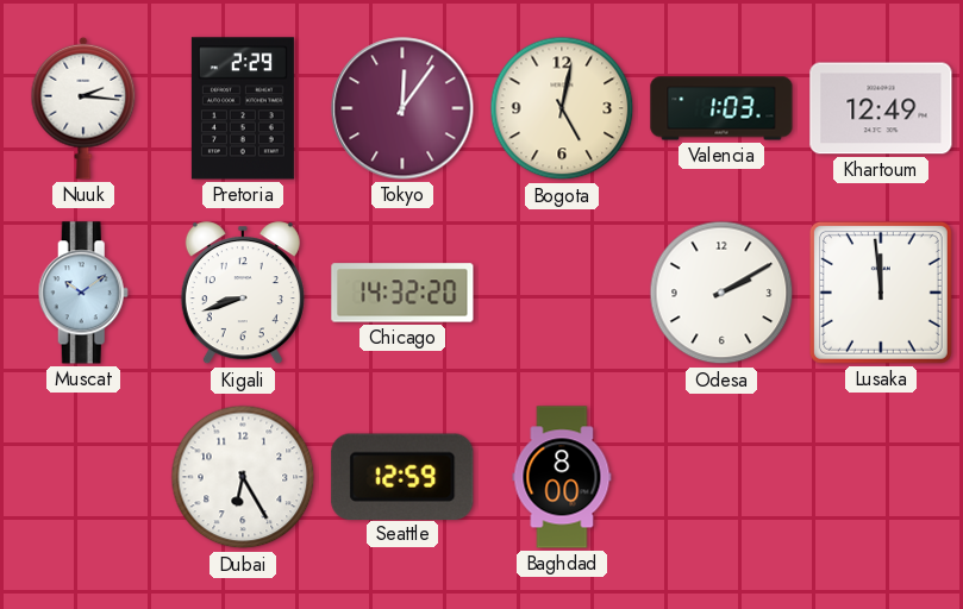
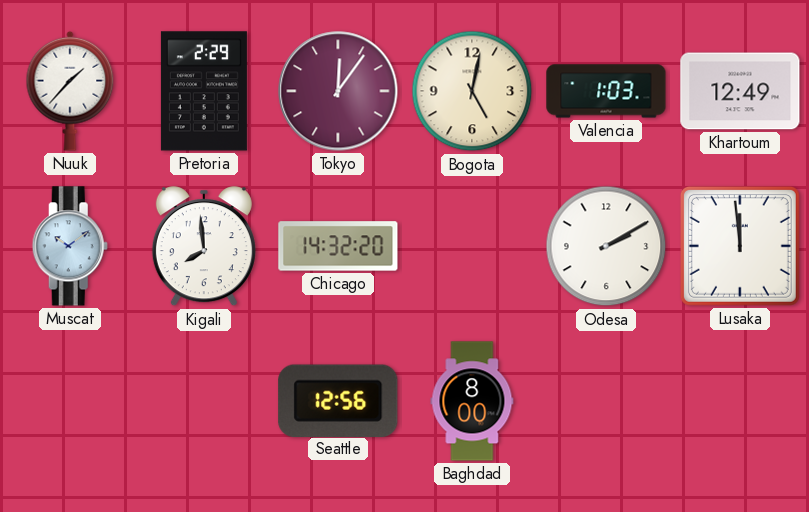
Nuuk: 2:16 -> 1:37 (70, 91)
Kigali: 8:42 -> 7:59 (204, 247)
Dubai: 6:25 -> none (243, 477)
Seattle: 12:59 -> 12:56 (338, 400)
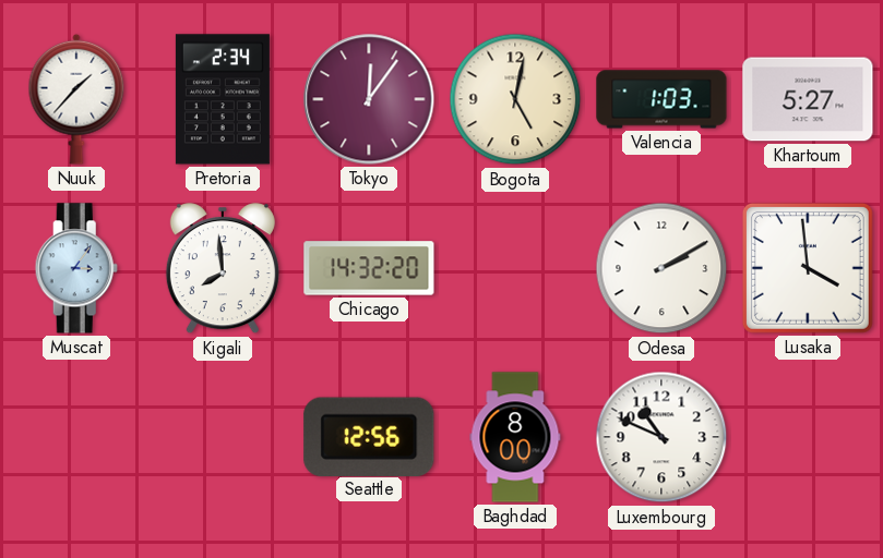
Pretoria: 2:29 -> 2:34 (223, 99)
Khartoum: 12:49 -> 5:27 (808, 99)
Muscat: 10:09 -> 3:06 (76, 268)
Lusaka: 11:59 -> 3:59 (808, 268)
Luxembourg: none -> 10:49 (661, 437)
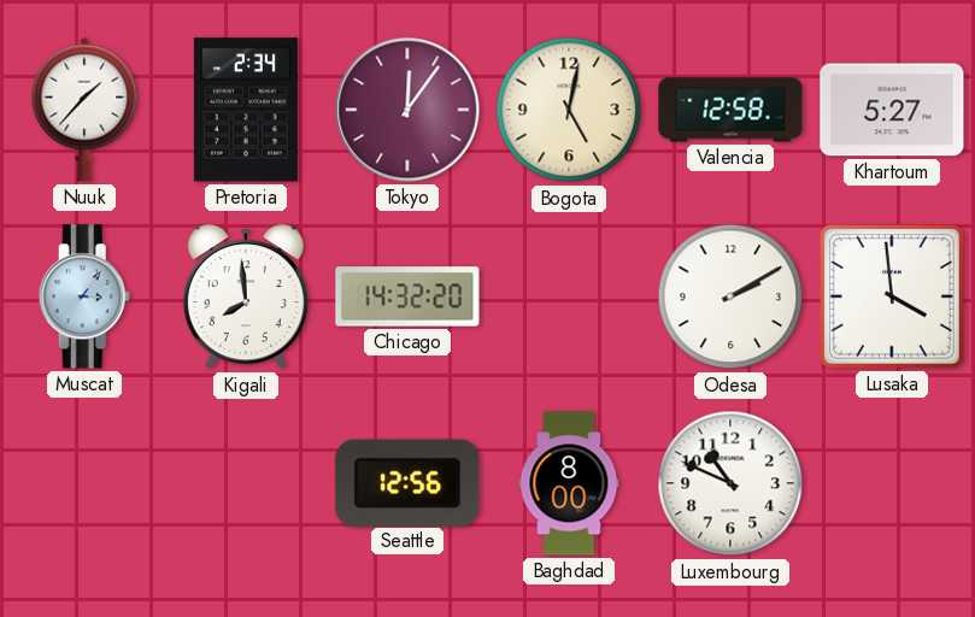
Valencia: 1:03 -> 12:58 (730, 110)
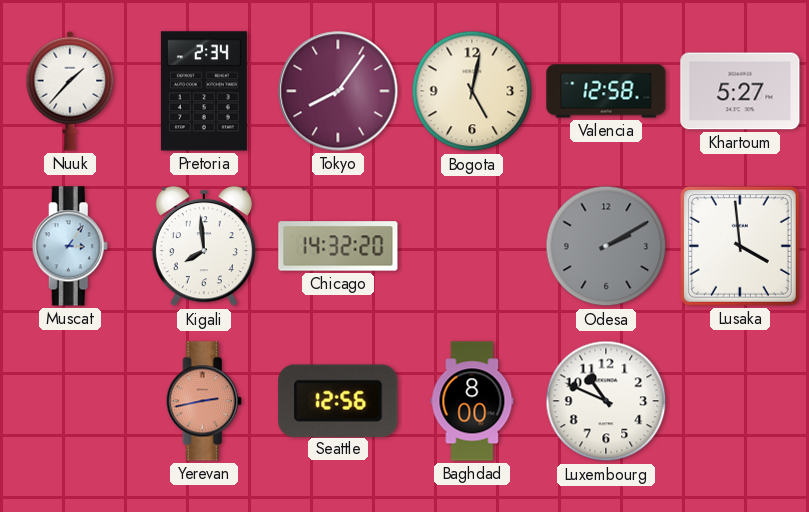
Tokyo: 12:06 -> 8:06 (338, 91)
Odesa dial: white -> grey (606, 246)
Yerevan: none -> 2:43 (204, 401)
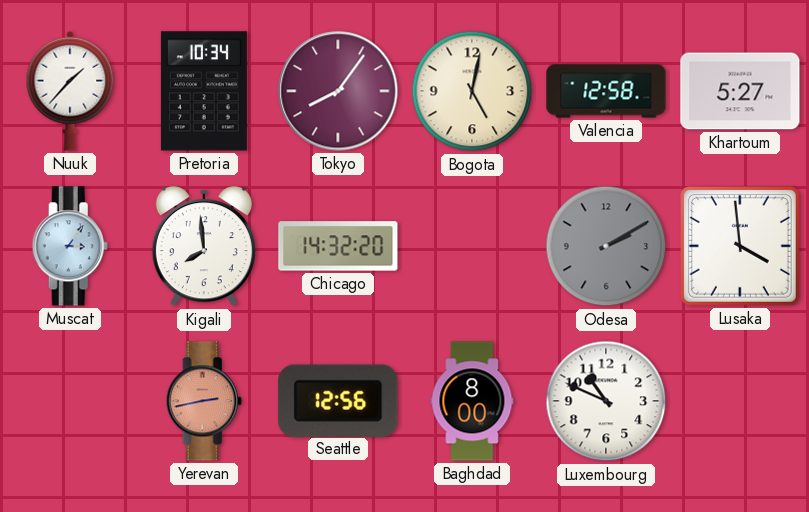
Pretoria: 2:34 -> 10:34 (204, 91)
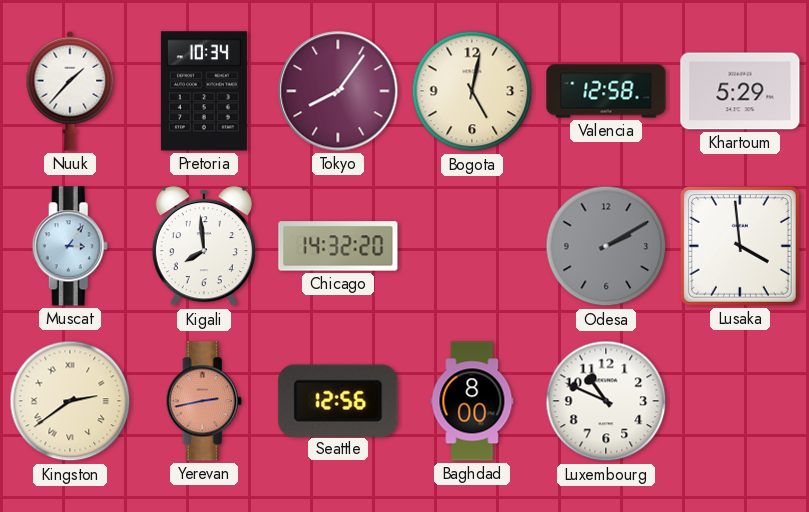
Khartoum: 5:27 -> 5:29 (740, 91)
Kingston: none -> 2:39 (70, 401)
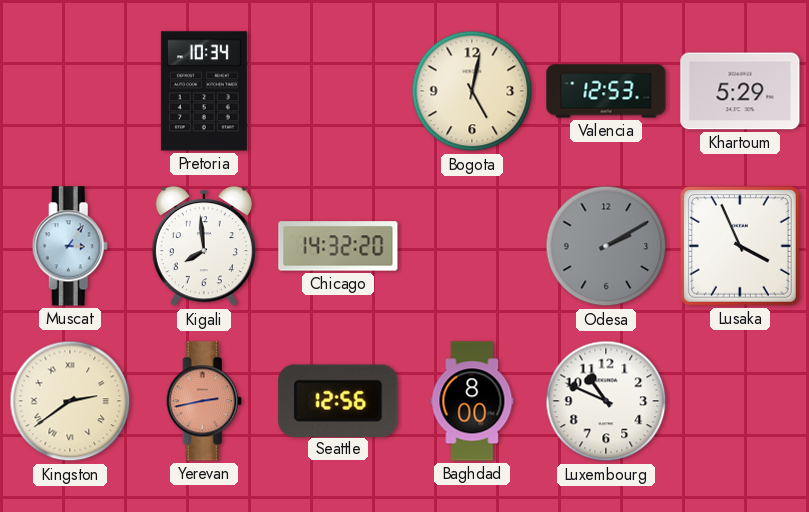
Nuuk: 1:37 -> none (70, 91)
Tokyo: 8:06 -> none (338, 91)
Valencia: 12:58 -> 12:53 (606, 91)
Lusaka: 3:59 -> 3:56 (740, 246)
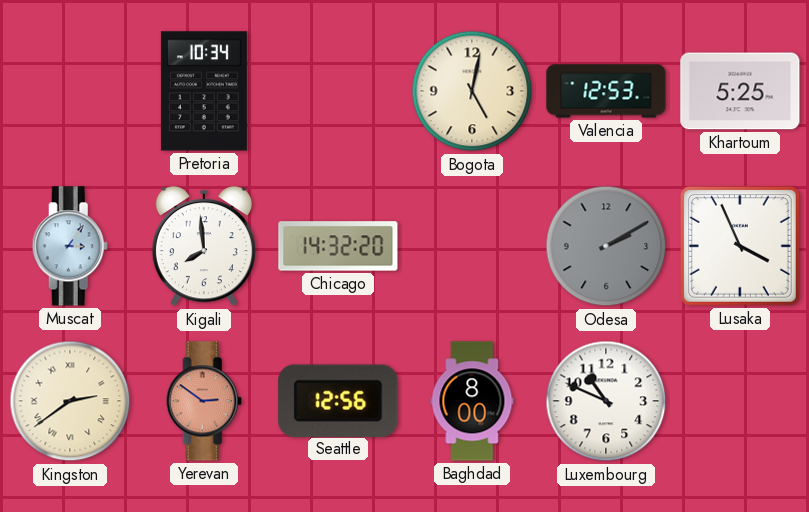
Khartoum: 5:29 -> 5:25 (740, 91)
Yerevan: 2:43 -> 2:51 (204, 401)
